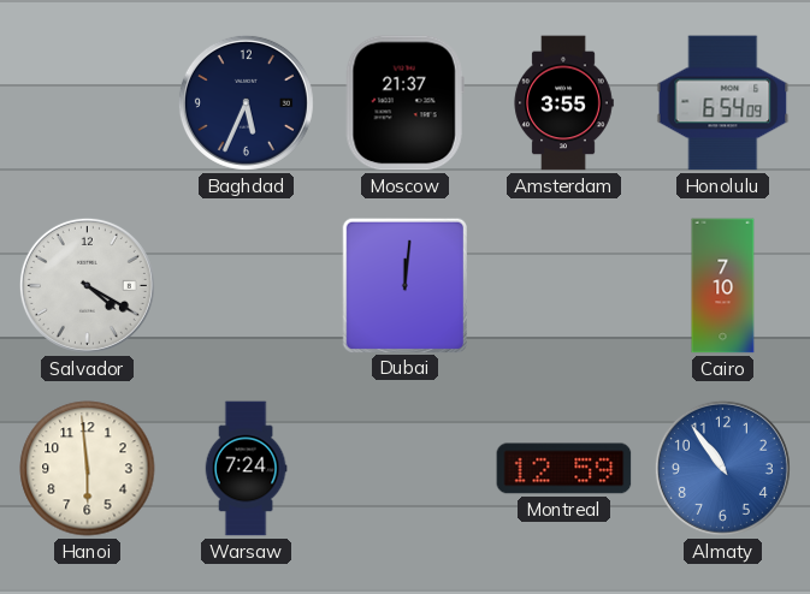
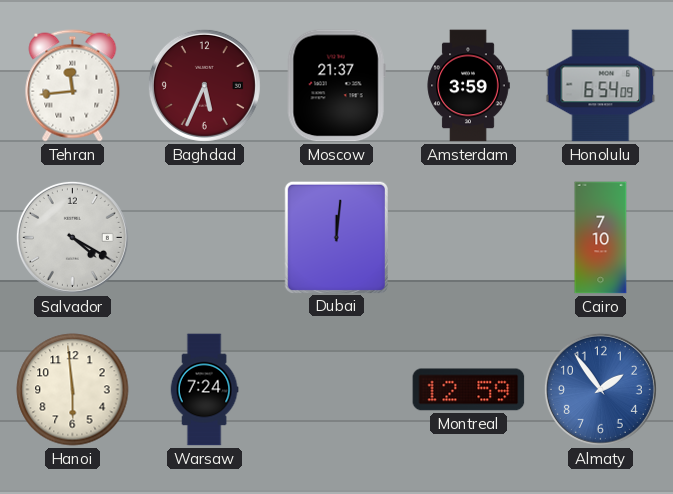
Tehran: none -> 11:44 (73, 86)
Baghdad dial: navy -> burgundy (204, 85)
Amsterdam: 3:55 -> 3:59 (468, 86)
Almaty: 10:54 -> 1:54 (600, 389)
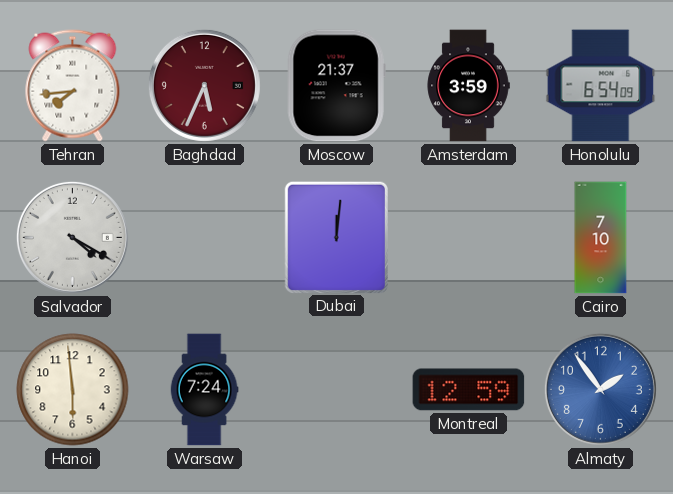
Tehran: 11:44 -> 7:44 (73, 86)
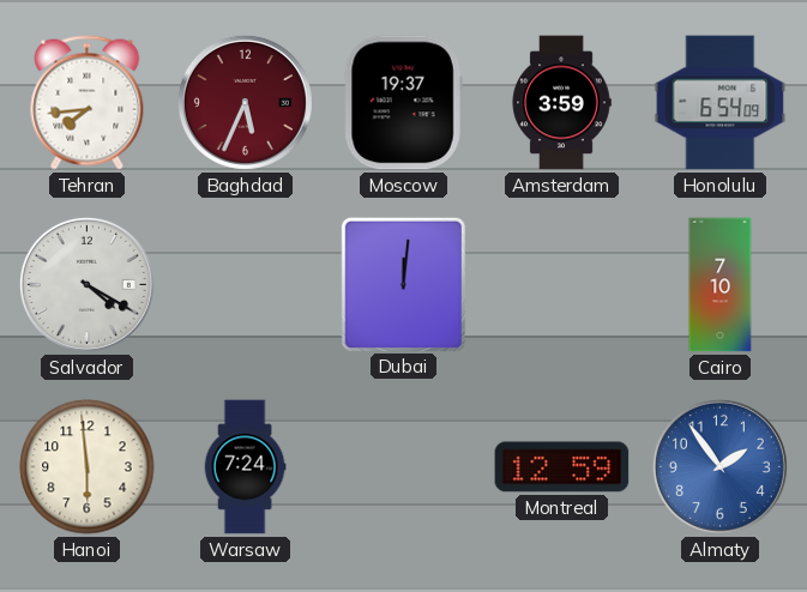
Moscow: 21:37 -> 19:37 (403, 103)
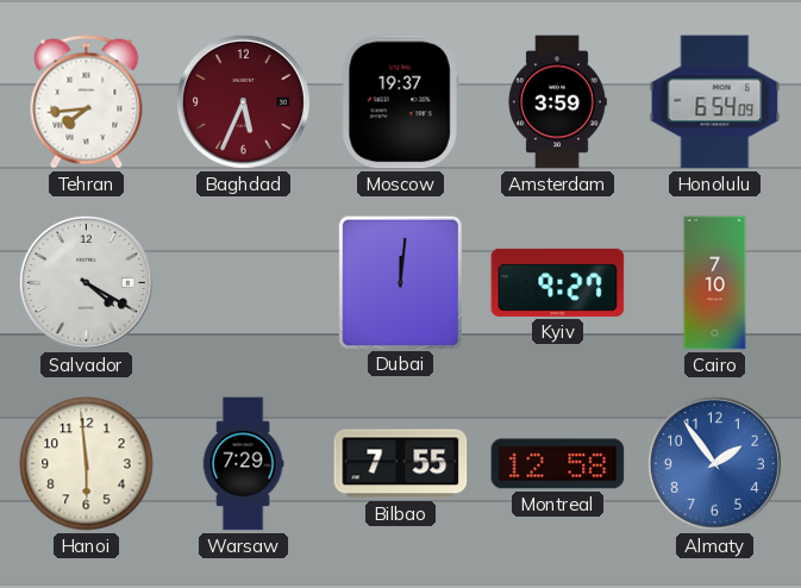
Kyiv: none -> 9:27 (558, 282)
Warsaw: 7:24 -> 7:29 (243, 464)
Bilbao: none -> 7:55 (401, 464)
Montreal: 12:59 -> 12:58 (558, 464)
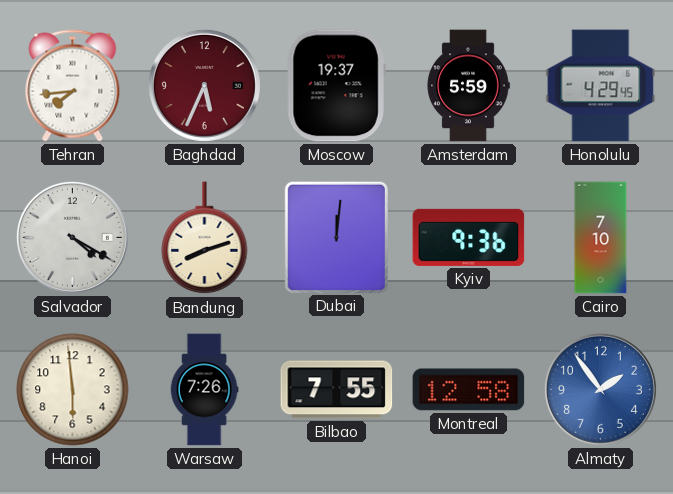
Amsterdam: 3:59 -> 5:59 (468, 86)
Honolulu: 6:54 -> 4:29 (601, 86)
Bandung: none -> 8:12 (205, 238)
Kyiv: 9:27 -> 9:36 (469, 237)
Warsaw: 7:29 -> 7:26 (204, 390)
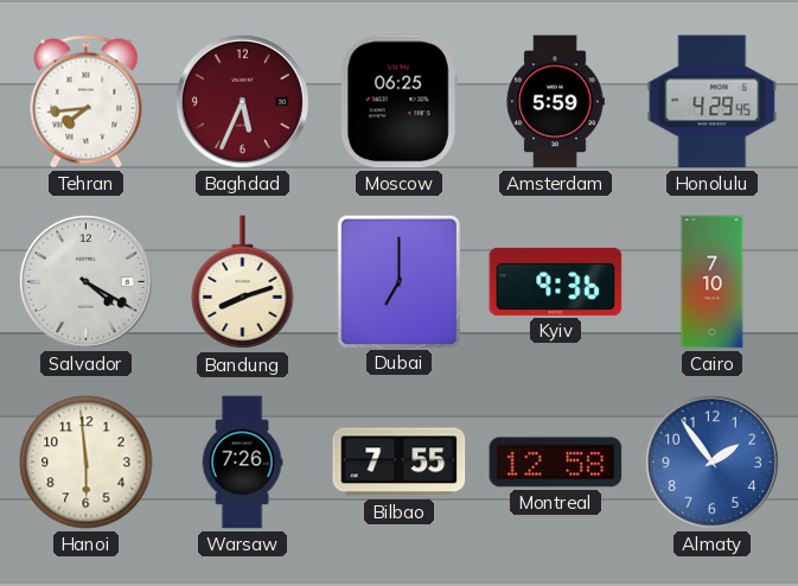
Moscow: 19:37 -> 06:25 (398, 102)
Dubai: 12:01 -> 7:00 (398, 281)
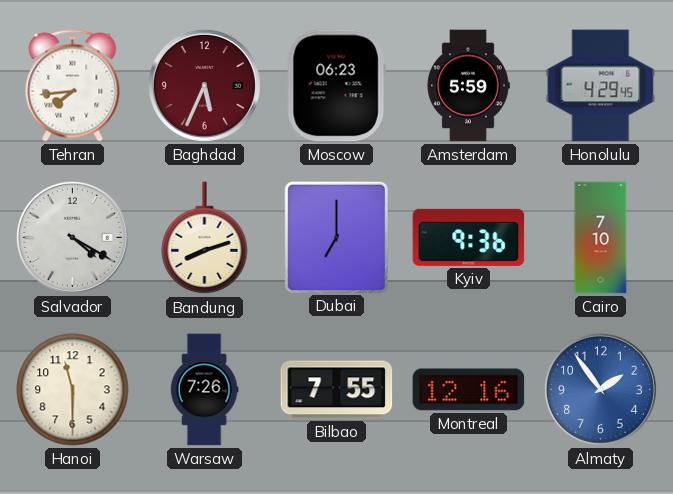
Moscow: 06:25 -> 06:23 (336, 86)
Hanoi: 5:59 -> 11:30 (73, 390)
Montreal: 12:58 -> 12:16 (469, 390)
